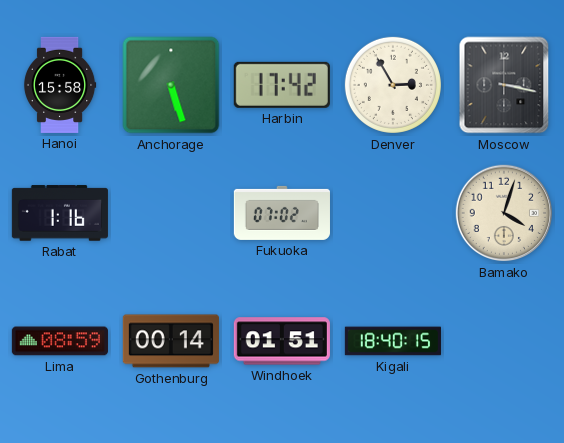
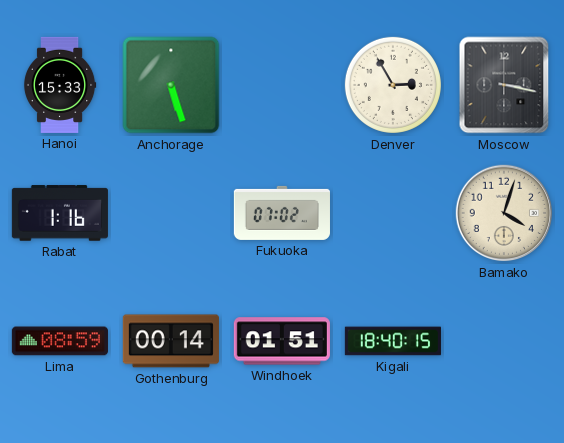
Hanoi: 15:58 -> 15:33 (60, 85)
Harbin: 17:42 -> none (282, 85)
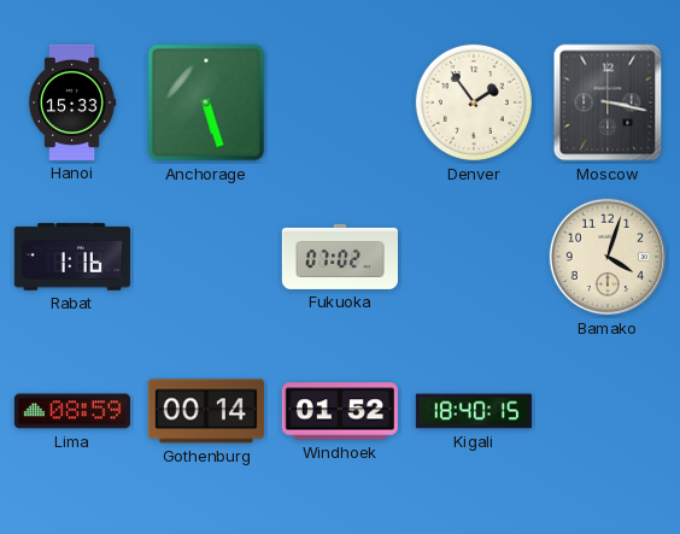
Denver: 2:55 -> 1:54 (474, 102)
Windhoek: 01:51 -> 01:52 (340, 411)
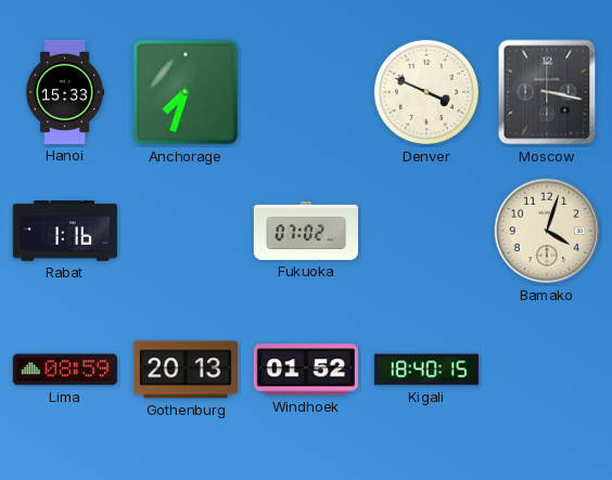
Anchorage: 5:27 -> 7:33 (186, 92)
Denver: 1:54 -> 3:49 (426, 92)
Gothenburg: 00:14 -> 20:13 (186, 369)
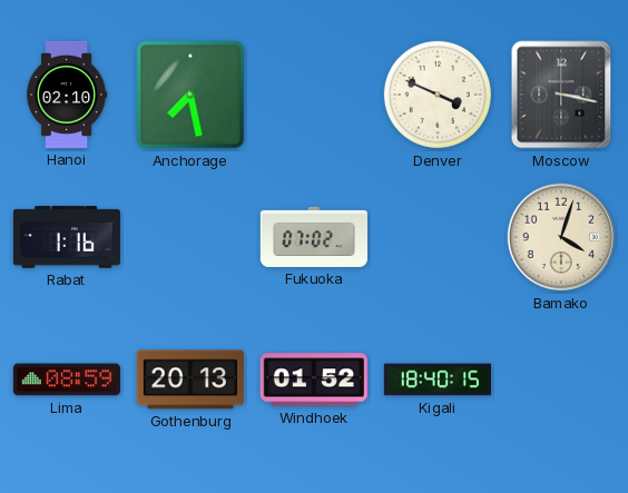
Hanoi: 15:33 -> 02:10 (67, 95)
Anchorage: 7:33 -> 7:28 (190, 95)
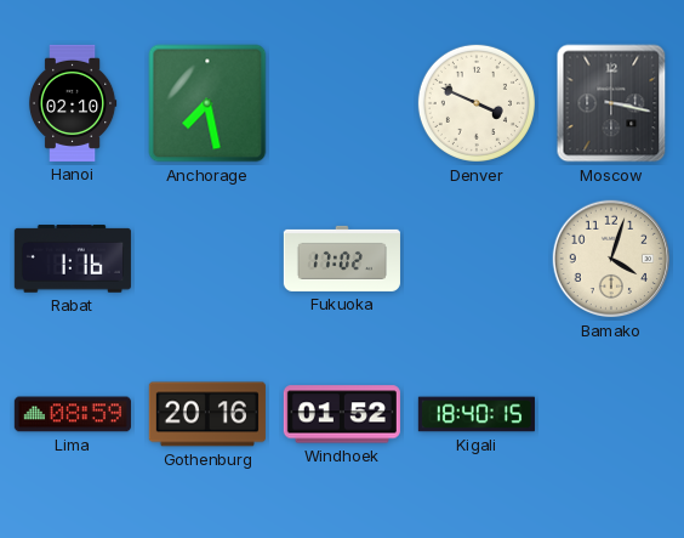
Fukuoka: 07:02 -> 17:02 (342, 259)
Gothenburg: 20:13 -> 20:16 (207, 414)
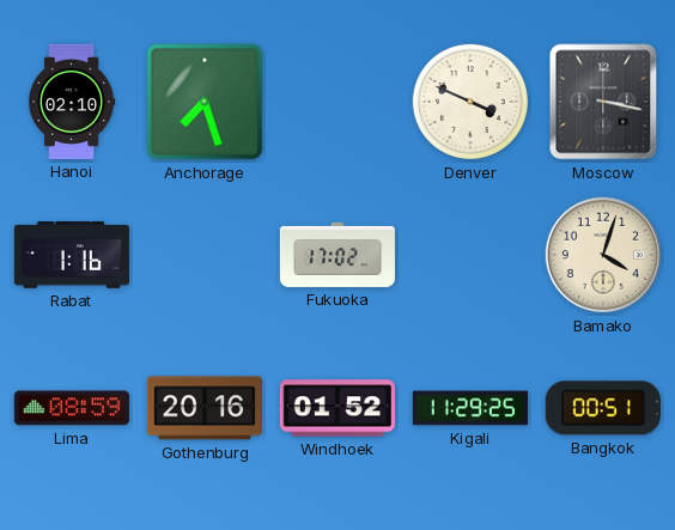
Anchorage: 7:28 -> 7:27 (205, 102)
Kigali: 18:40 -> 11:29 (470, 408)
Bangkok: none -> 00:51 (603, 408)
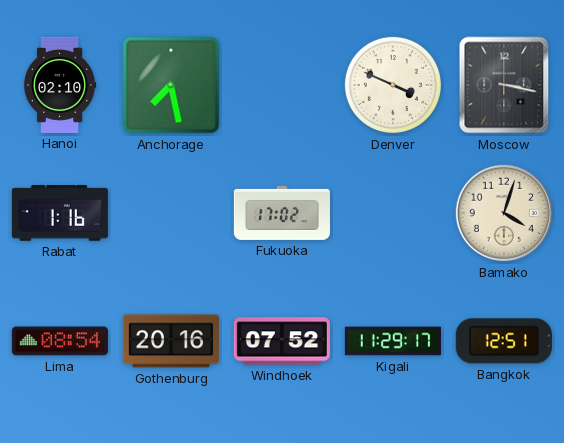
Anchorage: 7:27 -> 7:28 (171, 85)
Lima: 08:59 -> 08:54 (60, 341)
Windhoek: 01:52 -> 07:52 (282, 341)
Kigali: 11:29:25 -> 11:29:17 (393, 341)
Bangkok: 00:51 -> 12:51 (504, 341)
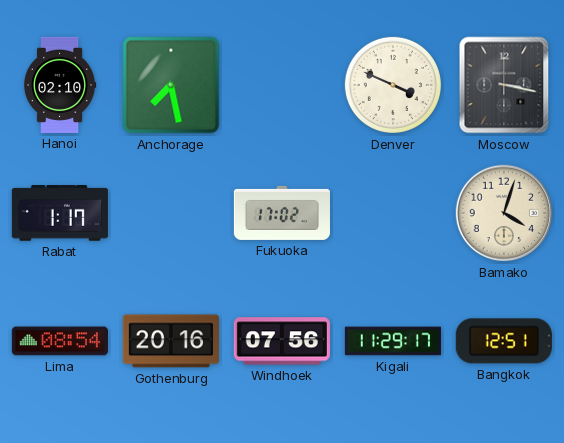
Rabat: 1:16 -> 1:17 (60, 213)
Windhoek: 07:52 -> 07:56 (282, 341)
